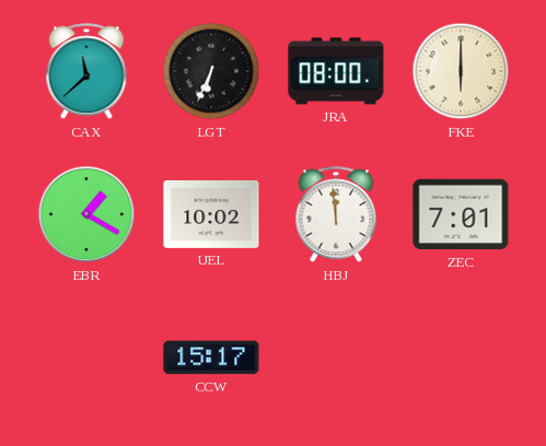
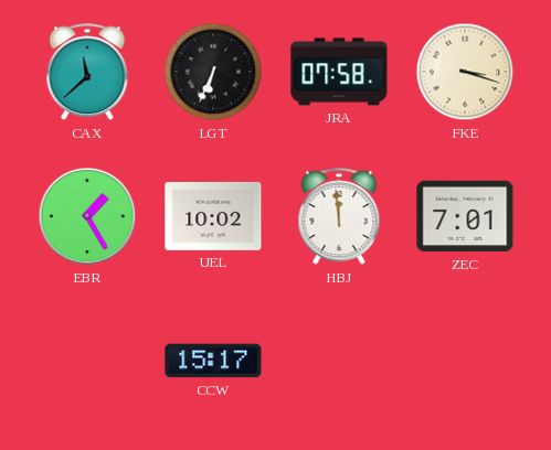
JRA: 08:00 -> 07:58 (339, 72)
FKE: 6:00 -> 3:18 (465, 72)
EBR: 1:20 -> 1:25 (87, 216)
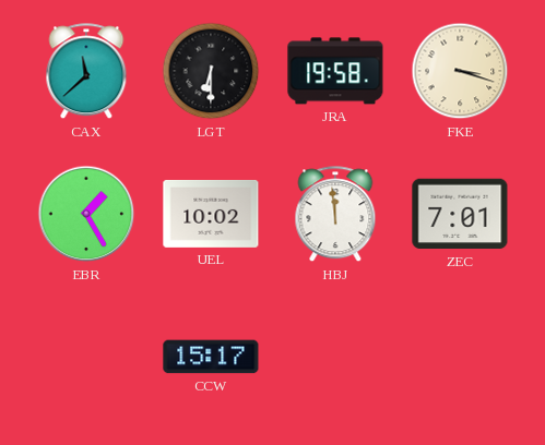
LGT: 6:34 -> 6:30 (211, 71)
JRA: 07:58 -> 19:58 (335, 71)
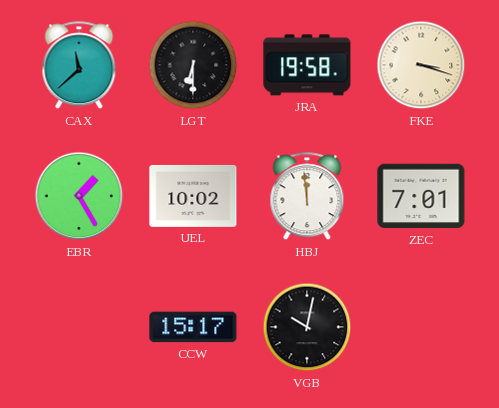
VGB: none -> 10:02 (307, 327)
